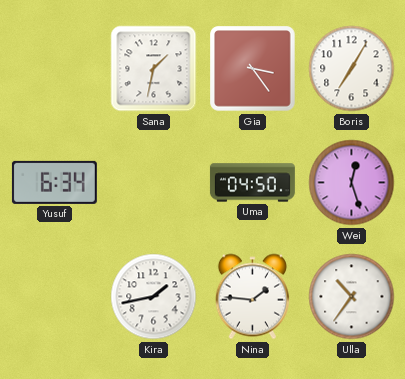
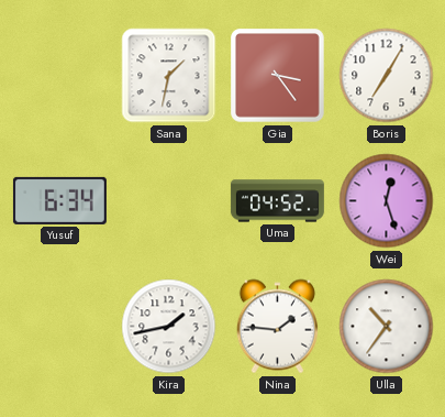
Uma: 04:50 -> 04:52 (277, 201)
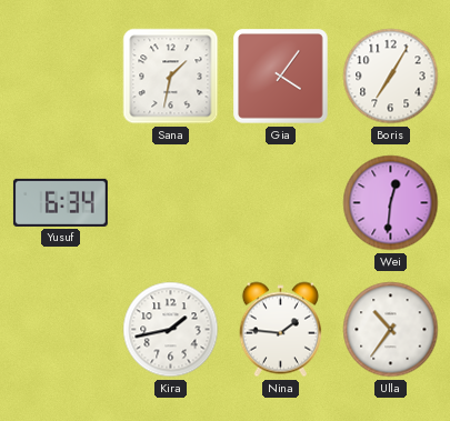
Gia: 3:24 -> 4:06 (281, 77)
Uma: 04:52 -> none (277, 201)
Wei: 12:27 -> 12:31 (391, 203)
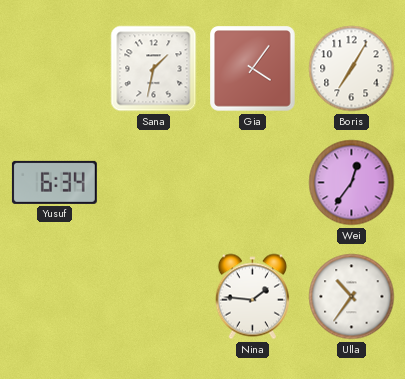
Wei: 12:31 -> 12:36 (352, 183)
Kira: 1:43 -> none (171, 330)
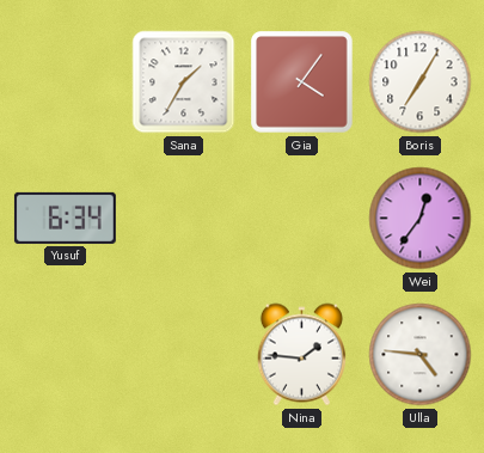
Sana: 1:32 -> 1:35 (184, 82)
Ulla: 10:36 -> 4:46 (421, 355)
